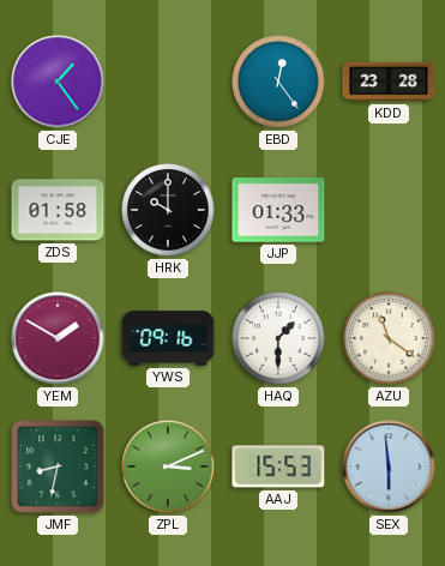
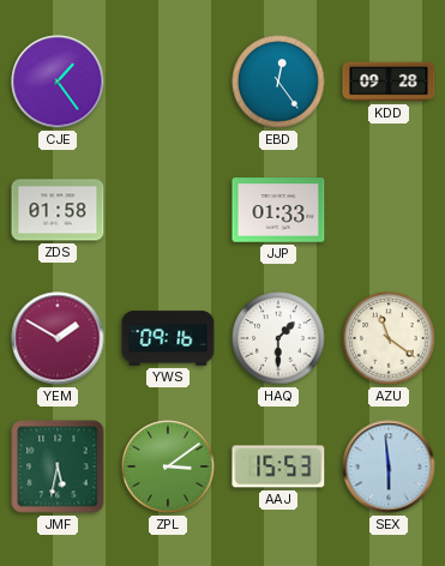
KDD: 23:28 -> 09:28 (389, 82)
HRK: 10:00 -> none (168, 210)
JMF: 8:32 -> 5:32 (58, 466)
ZPL: 3:11 -> 3:09 (168, 466)
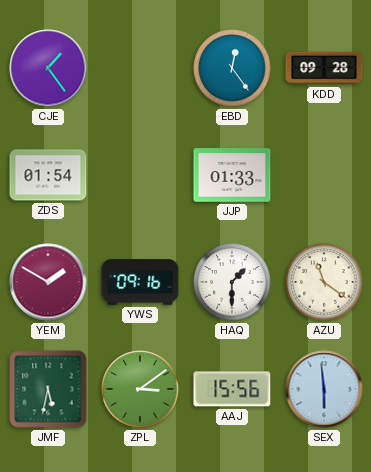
ZDS: 01:58 -> 01:54 (48, 175)
AAJ: 15:53 -> 15:56 (232, 389)
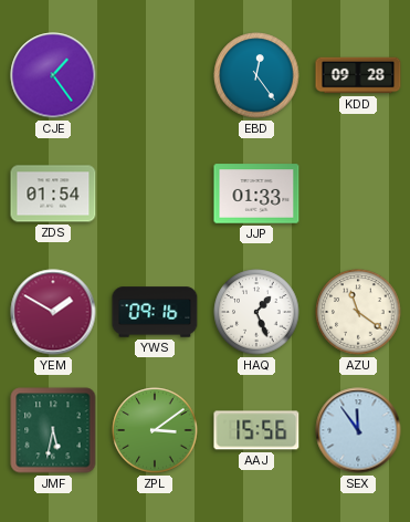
HAQ: 1:30 -> 1:26 (256, 312)
SEX: 5:59 -> 11:54 (358, 430)
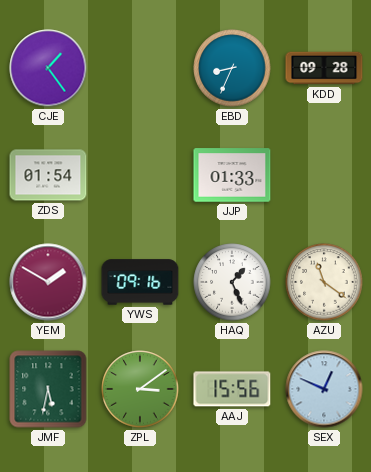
EBD: 12:24 -> 8:34 (232, 68)
SEX: 11:54 -> 12:49 (324, 389)
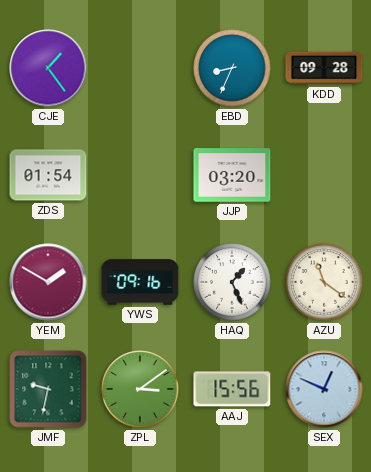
JJP: 01:33 -> 03:20 (232, 175)
JMF: 5:32 -> 9:32 (48, 389)
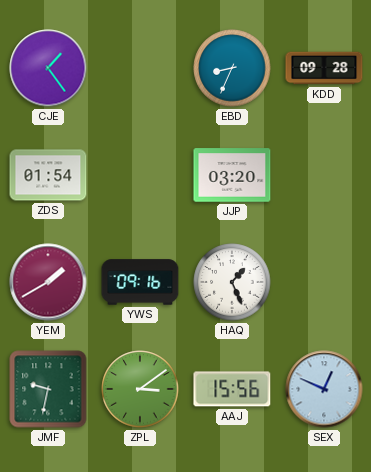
YEM: 1:50 -> 1:40 (48, 282)
AZU: 11:21 -> none (324, 282)
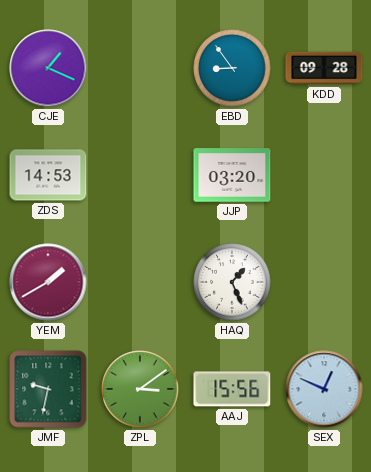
CJE: 1:24 -> 1:19 (48, 68)
EBD: 8:34 -> 8:54 (232, 68)
ZDS: 01:54 -> 14:53 (48, 175)
YWS: 09:16 -> none (140, 282)
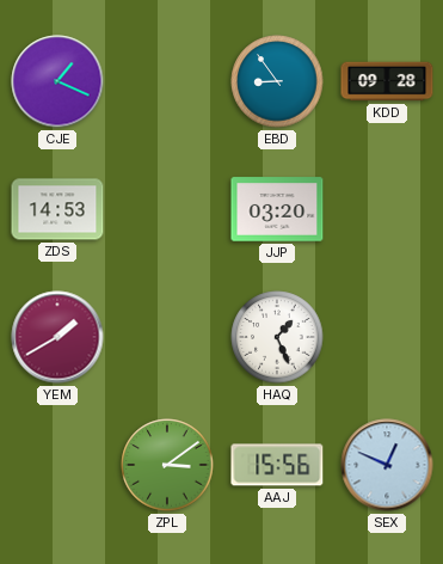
JMF: 9:32 -> none (48, 389)
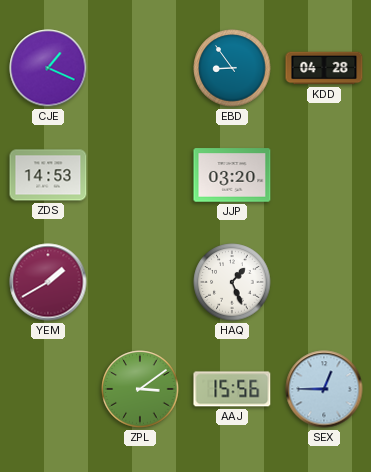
KDD: 09:28 -> 04:28 (324, 68)
SEX: 12:49 -> 12:45 (324, 389)
